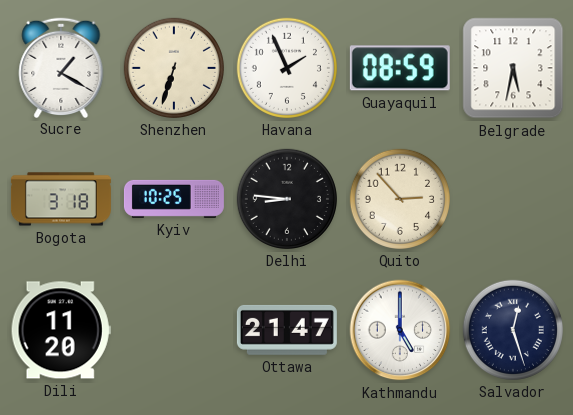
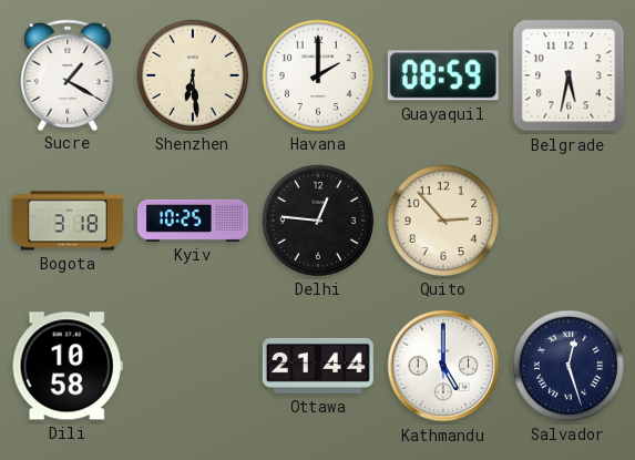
Shenzhen: 6:33 -> 6:29 (193, 75)
Havana: 1:56 -> 2:00 (318, 75)
Delhi: 8:46 -> 12:46 (318, 221)
Dili: 11:20 -> 10:58 (68, 366)
Ottawa: 21:47 -> 21:44 (318, 366)
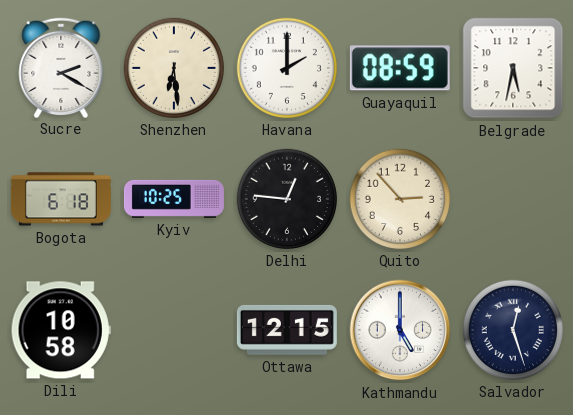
Sucre: 1:20 -> 2:20 (61, 67)
Bogota: 3:18 -> 6:18 (61, 199)
Ottawa: 21:44 -> 12:15 (287, 330)
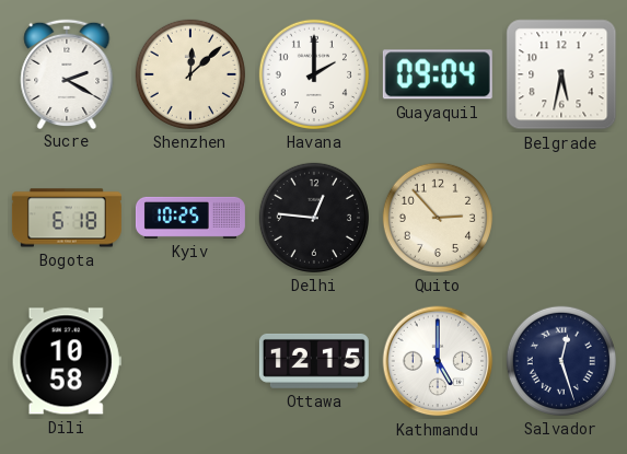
Shenzhen: 6:29 -> 12:08 (190, 74)
Guayaquil: 08:59 -> 09:04 (438, 74)
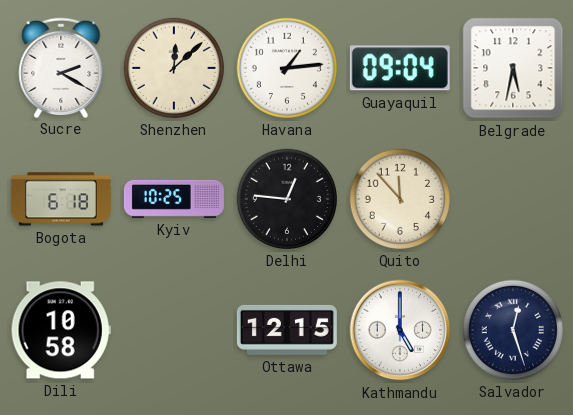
Havana: 2:00 -> 1:14 (287, 68)
Quito: 2:53 -> 11:53 (400, 199)
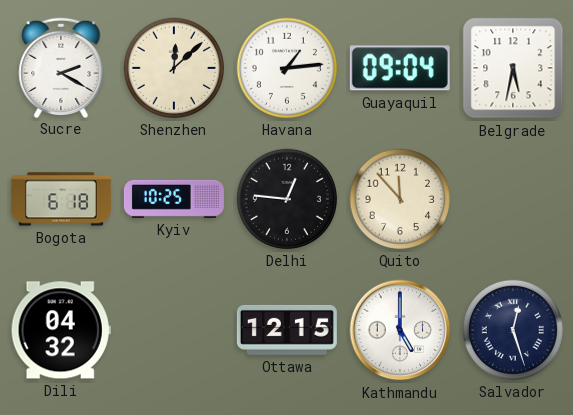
Dili: 10:58 -> 04:32 (61, 330)
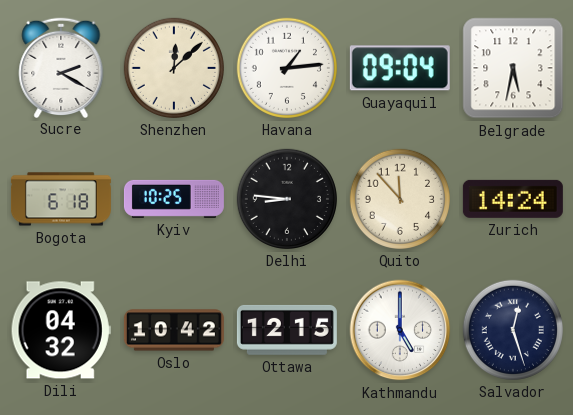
Delhi: 12:46 -> 8:46 (287, 199)
Zurich: none -> 14:24 (513, 199)
Oslo: none -> 10:42 (174, 330)
